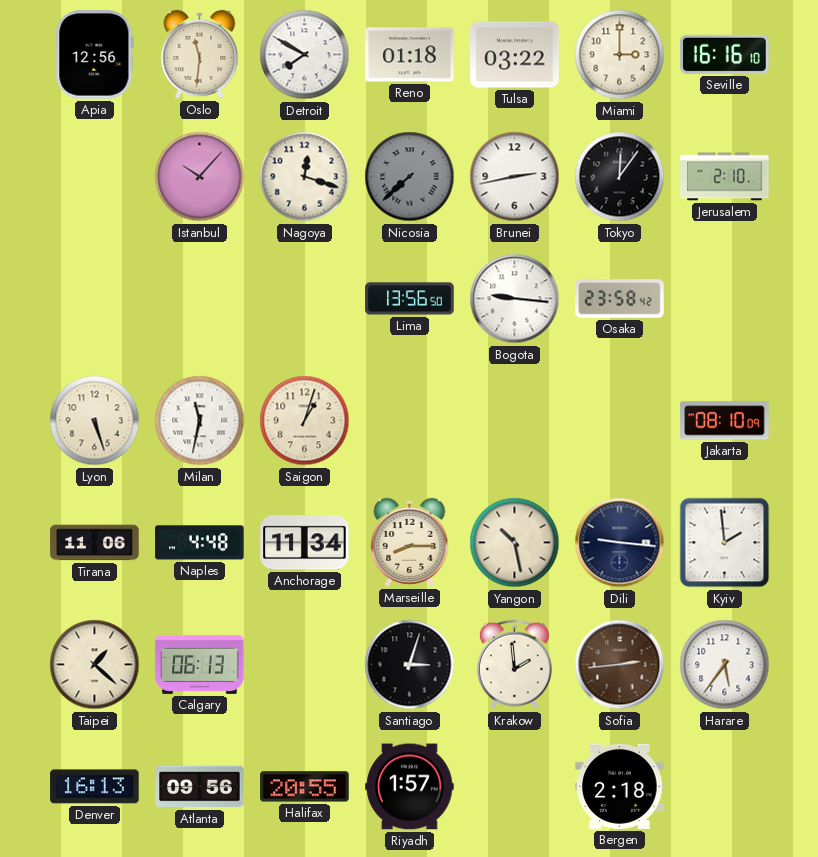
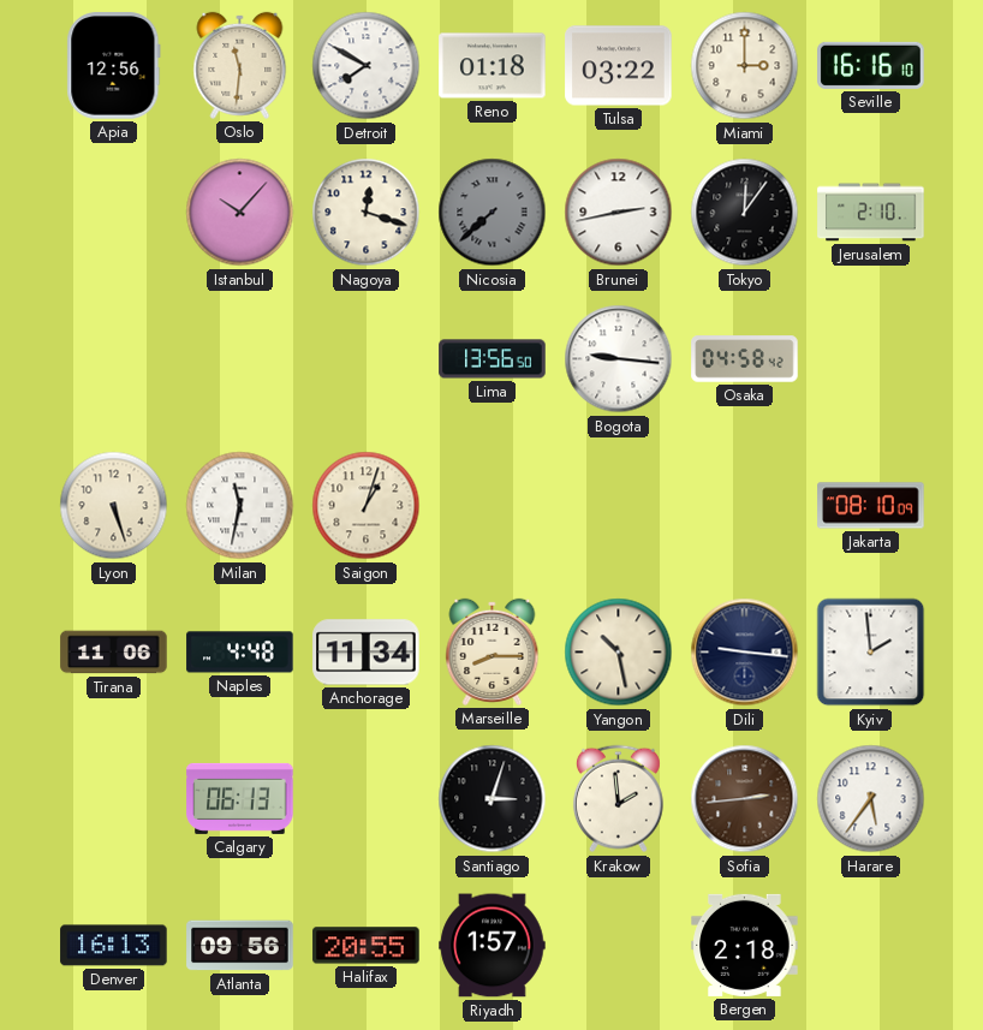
Osaka: 23:58 -> 04:58 (745, 359)
Taipei: 1:22 -> none (95, 665)
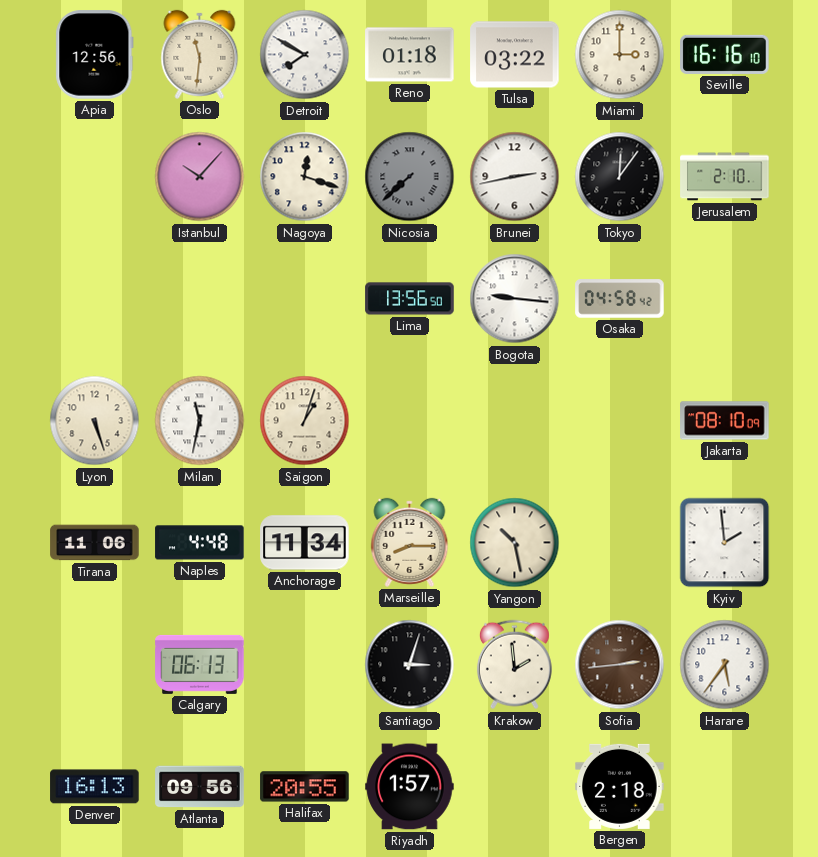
Dili: 9:16 -> none (745, 653)
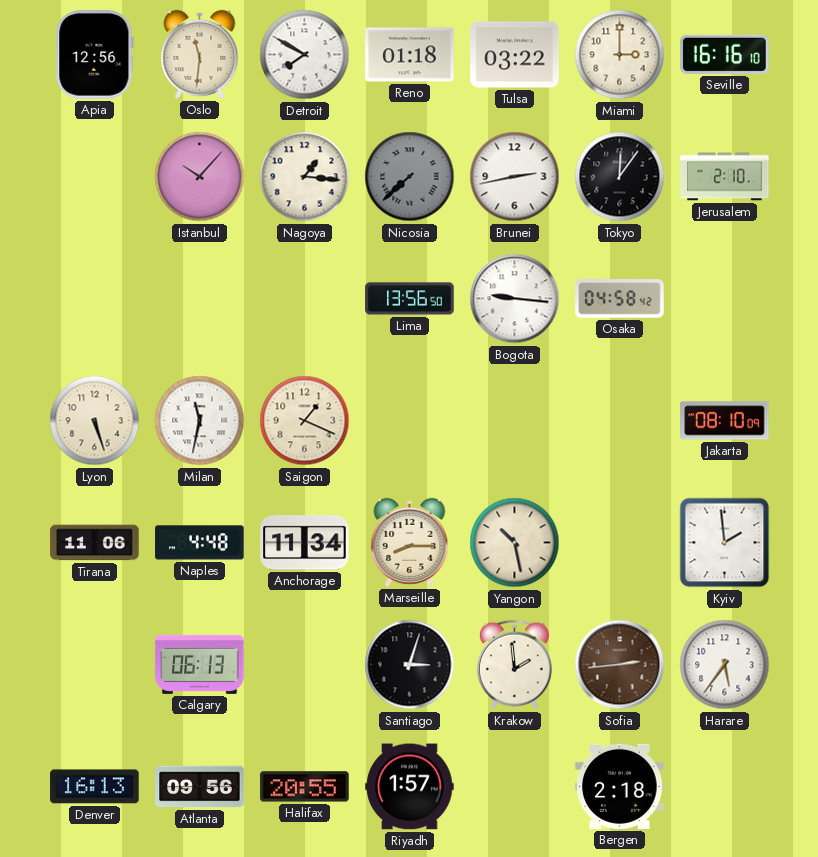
Nagoya: 12:18 -> 1:16 (305, 177)
Saigon: 1:03 -> 1:19 (305, 421)
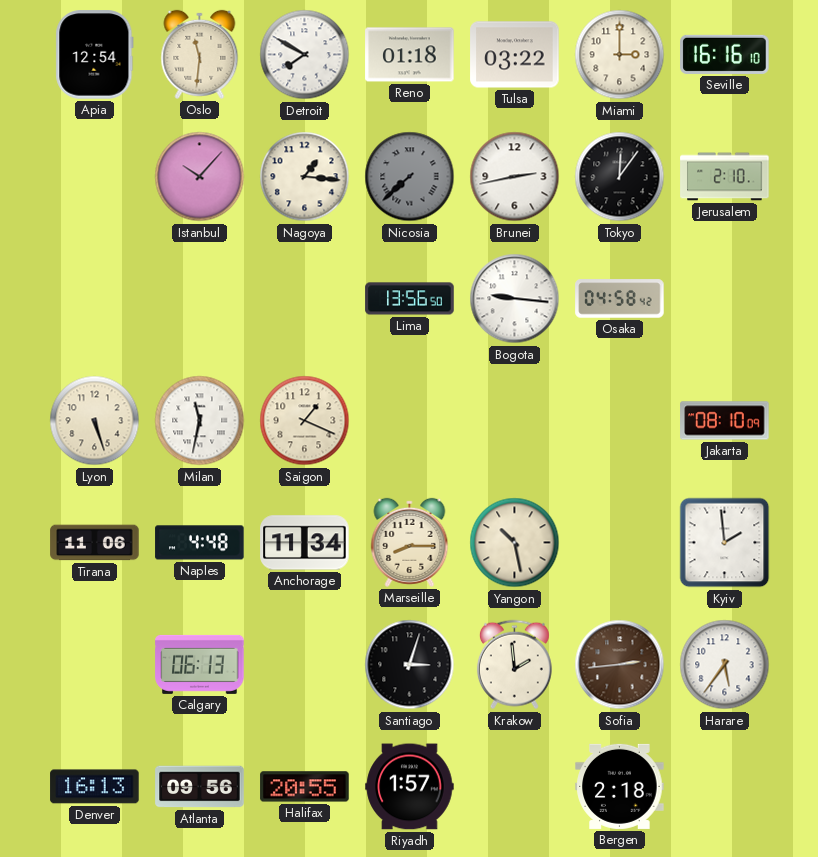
Apia: 12:56 -> 12:54 (95, 55)
